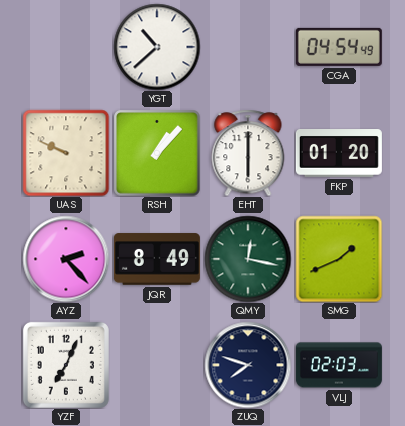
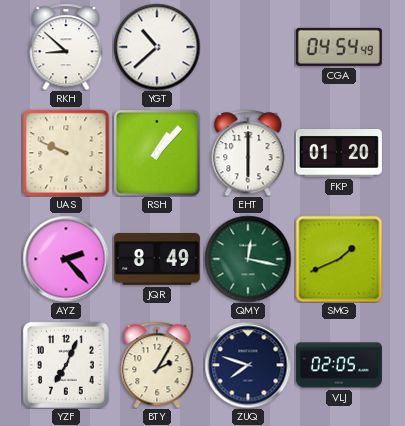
RKH: none -> 8:52 (66, 47)
BTY: none -> 2:05 (157, 365)
VLJ: 02:03 -> 02:05 (339, 365)
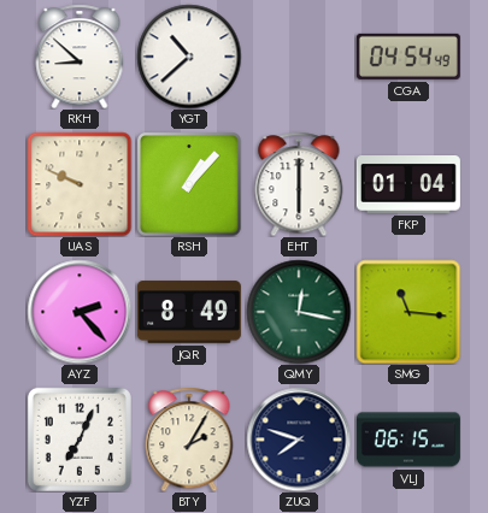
FKP: 01:20 -> 01:04 (408, 184)
SMG: 1:41 -> 11:16 (408, 312)
VLJ: 02:05 -> 06:15 (408, 440)
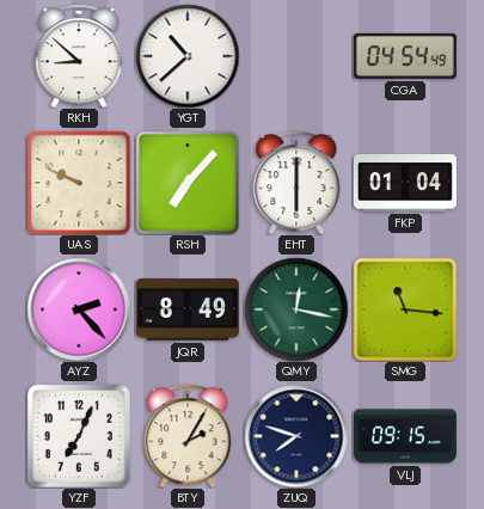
RSH: 1:07 -> 7:07 (188, 183)
VLJ: 06:15 -> 09:15 (405, 436)
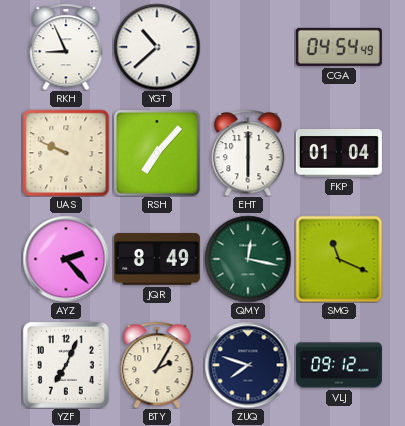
RKH: 8:52 -> 8:56 (66, 47)
SMG: 11:16 -> 11:19 (339, 259)
VLJ: 09:15 -> 09:12 (339, 365)
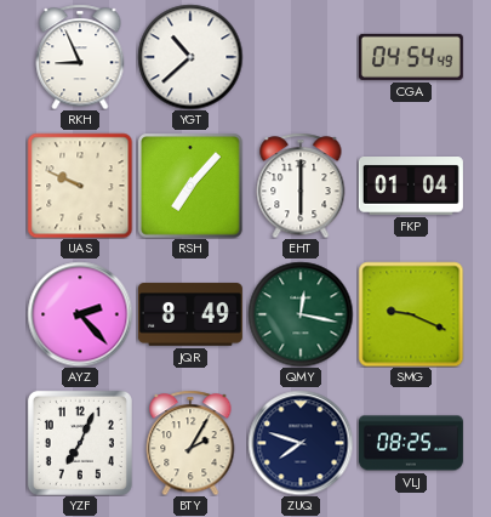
SMG: 11:19 -> 9:19 (411, 314)
VLJ: 09:12 -> 08:25 (411, 443)
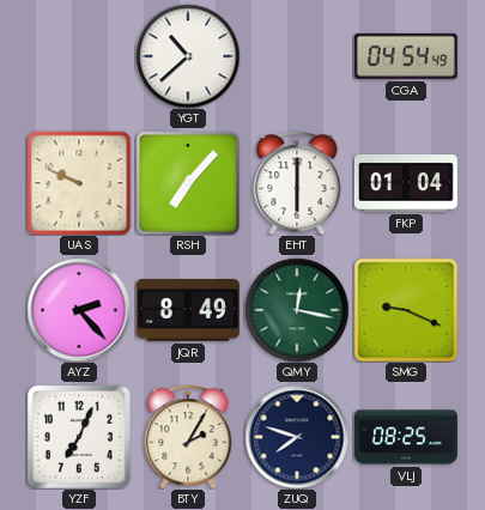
RKH: 8:56 -> none (80, 57)
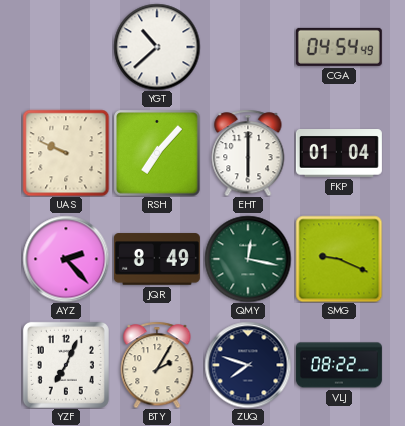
VLJ: 08:25 -> 08:22 (339, 365)
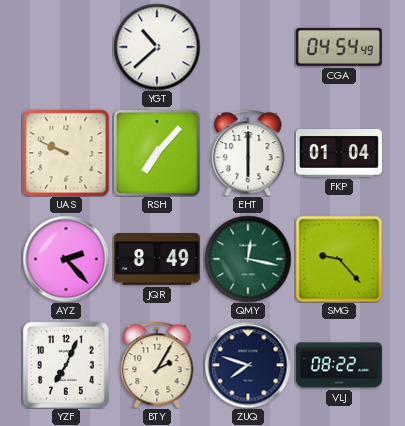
SMG: 9:19 -> 9:23 (339, 259)
